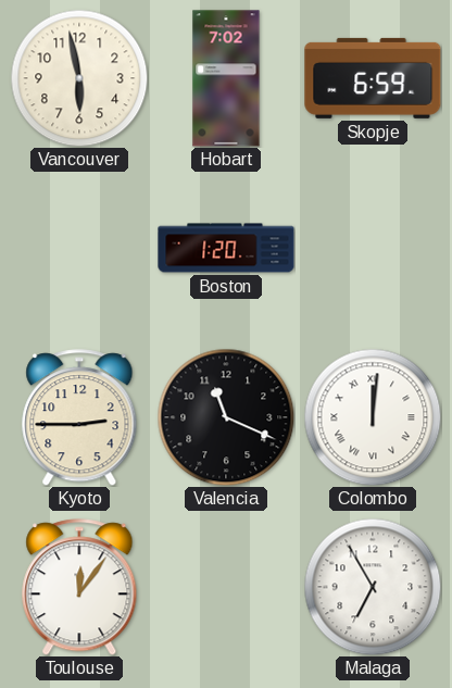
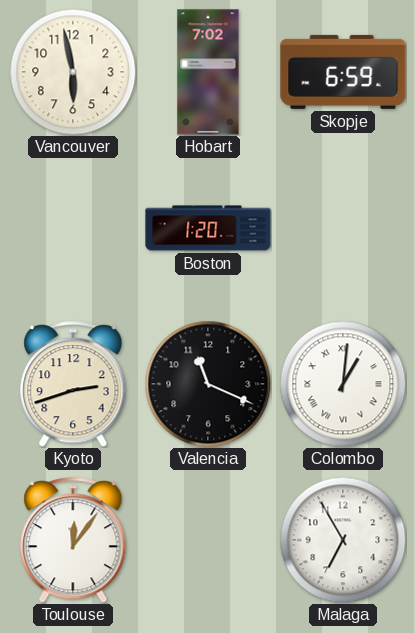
Kyoto: 2:45 -> 2:42 (73, 384)
Colombo: 12:01 -> 1:01 (343, 384)
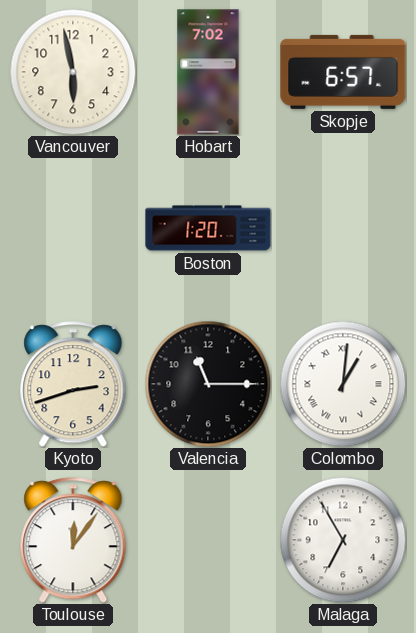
Skopje: 6:59 -> 6:57 (343, 72)
Valencia: 11:19 -> 11:15 (208, 384)
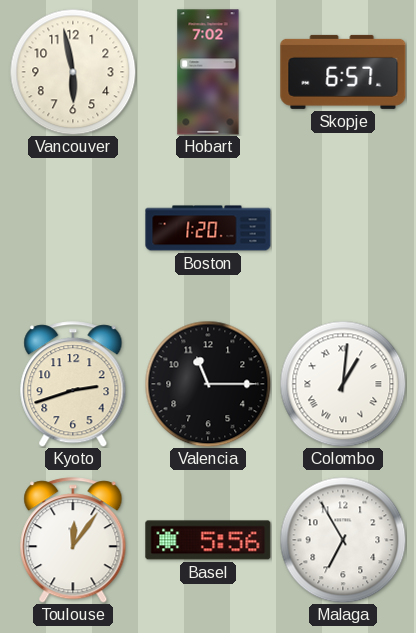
Basel: none -> 5:56 (208, 540)
